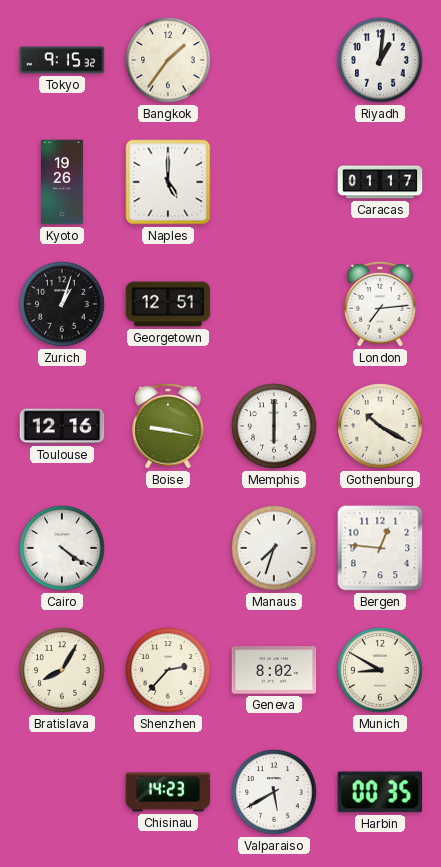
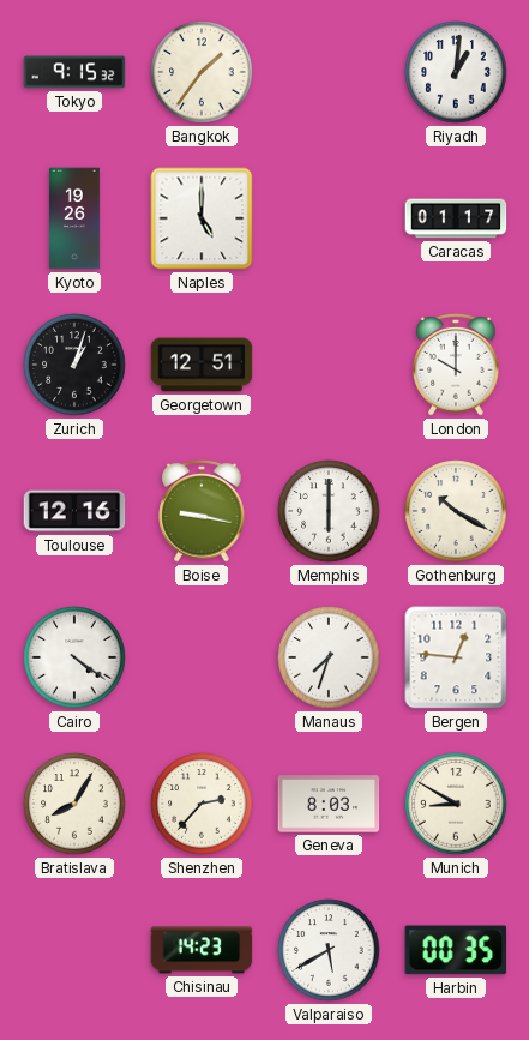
London: 7:14 -> 10:00 (456, 366)
Geneva: 8:02 -> 8:03 (329, 804)
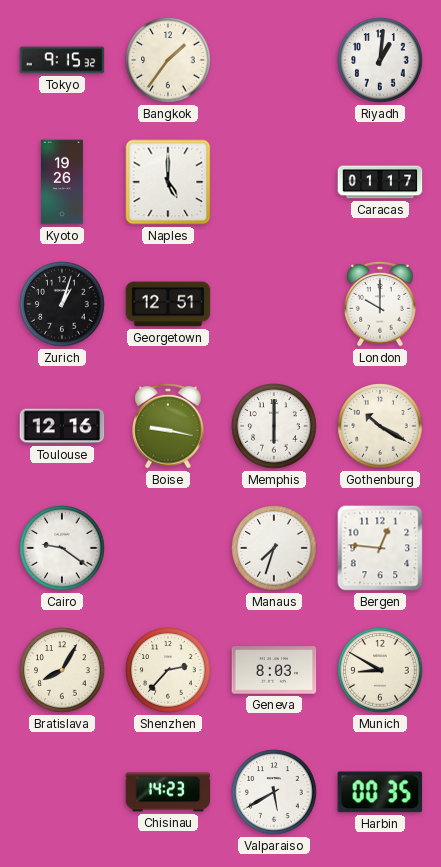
Cairo: 4:21 -> 9:21 (62, 548)
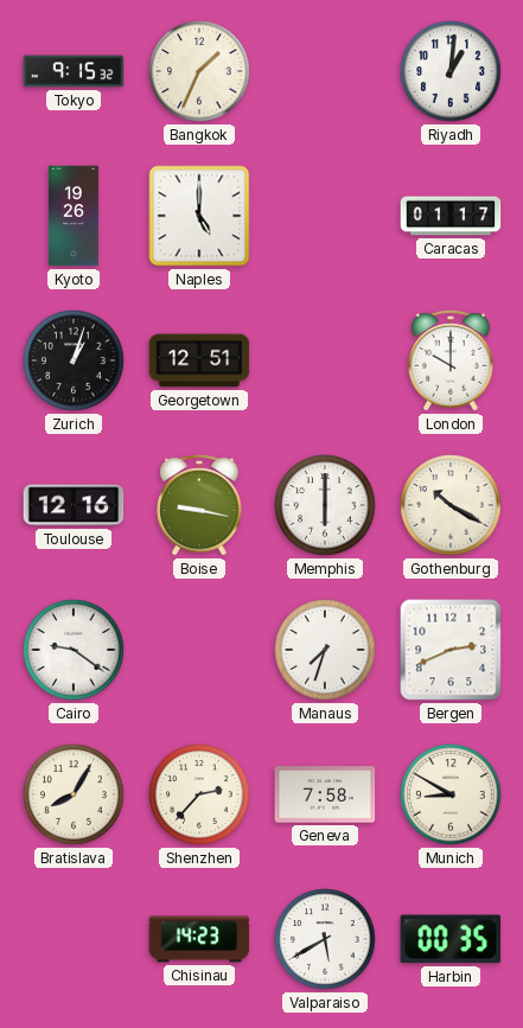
Bangkok: 1:36 -> 1:34 (199, 71)
Bergen: 12:46 -> 2:41 (451, 650)
Geneva: 8:03 -> 7:58 (325, 794)
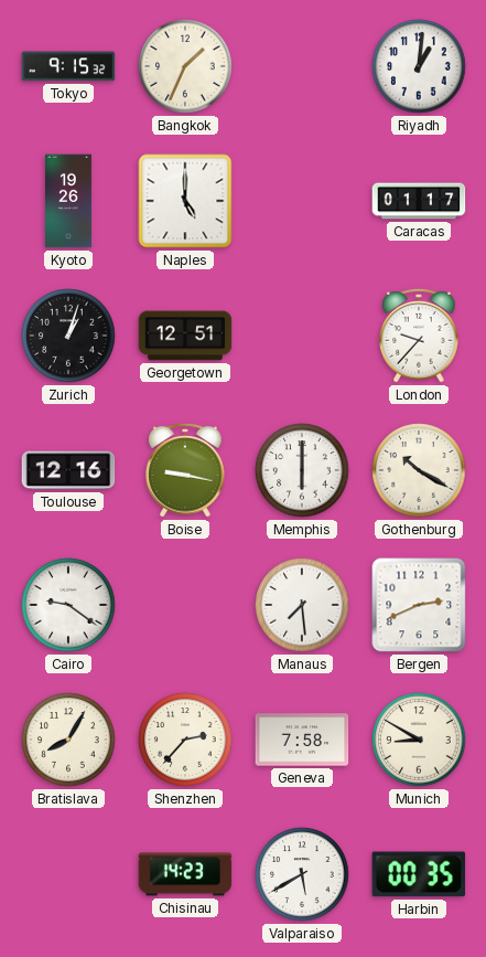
London: 10:00 -> 9:37 (419, 337)
Manaus: 7:33 -> 7:29 (302, 605)
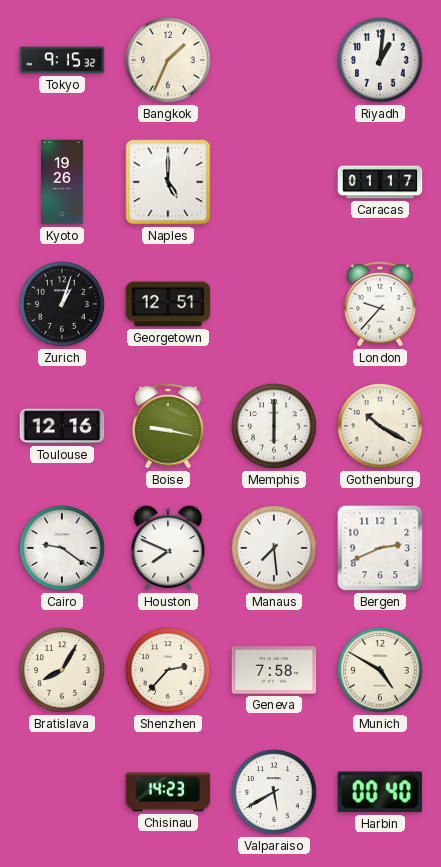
Houston: none -> 7:49 (168, 548)
Munich: 8:50 -> 4:50 (380, 670)
Harbin: 00:35 -> 00:40 (380, 792)
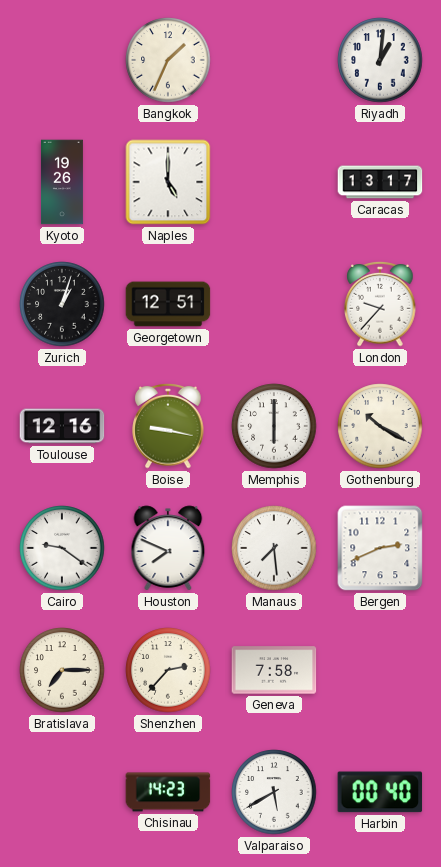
Tokyo: 9:15 -> none (62, 60)
Caracas: 01:17 -> 13:17 (380, 182)
Bratislava: 8:05 -> 7:15 (62, 670)
Munich: 4:50 -> none (380, 670)
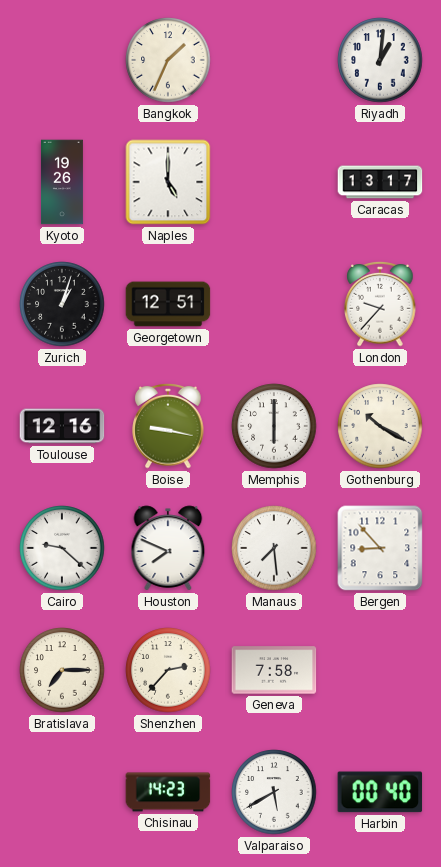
Cairo: 9:21 -> 9:22 (62, 548)
Bergen: 2:41 -> 8:53 (380, 548)
